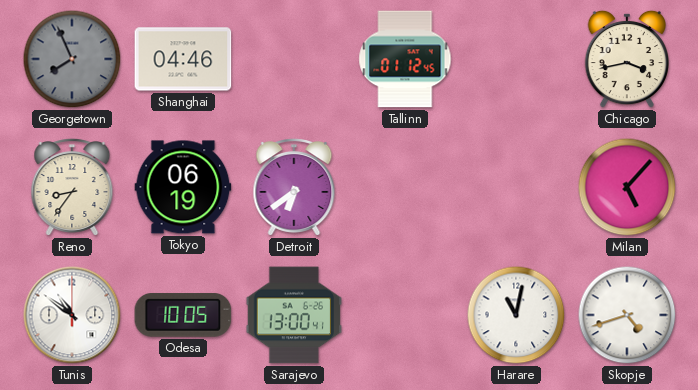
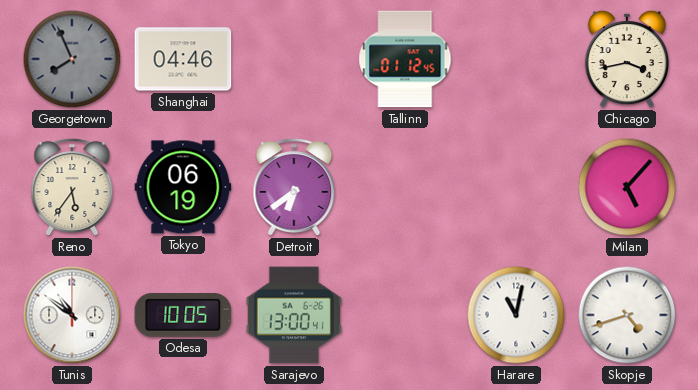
Reno: 8:36 -> 5:36 (72, 188)
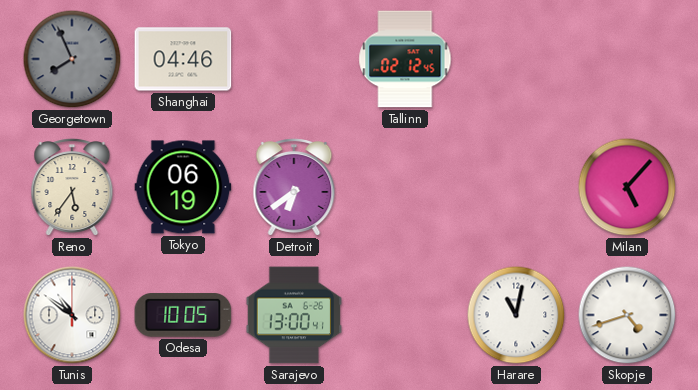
Tallinn: 01:12 -> 02:12 (405, 59)
Chicago: 3:43 -> none (626, 59)
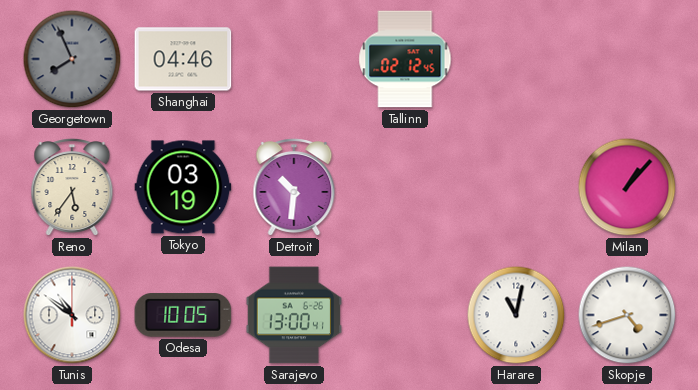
Tokyo: 06:19 -> 03:19 (183, 187)
Detroit: 6:39 -> 10:31 (294, 188)
Milan: 5:07 -> 1:07 (627, 187)
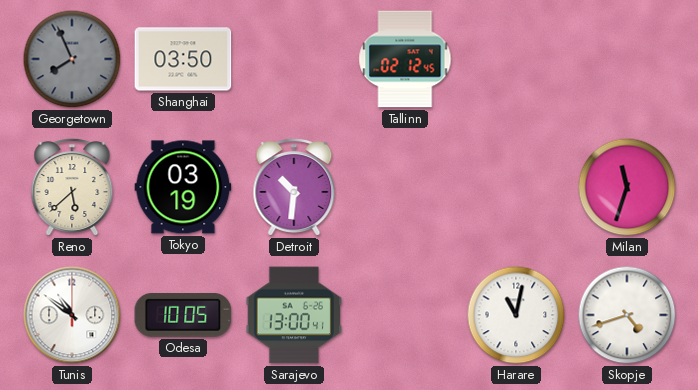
Shanghai: 04:46 -> 03:50 (183, 59)
Reno: 5:36 -> 5:38 (72, 188)
Milan: 1:07 -> 11:33 (627, 187)
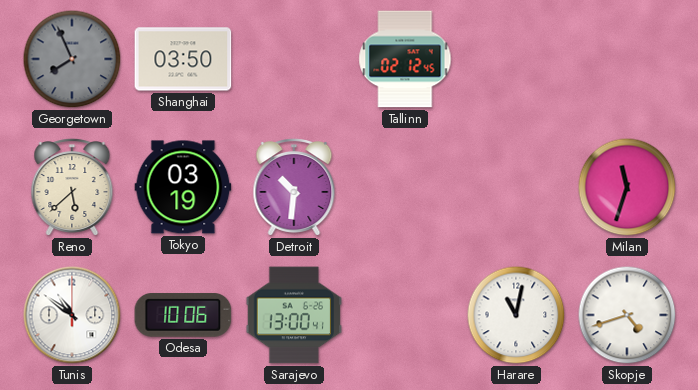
Odesa: 10:05 -> 10:06 (183, 316)
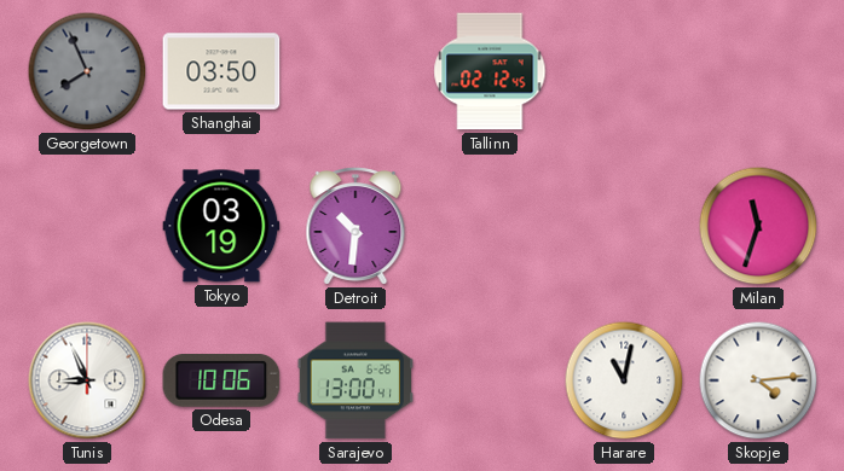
Reno: 5:38 -> none (72, 188)
Tunis: 10:51 -> 8:56 (87, 380)
Skopje: 4:42 -> 4:14 (758, 380)
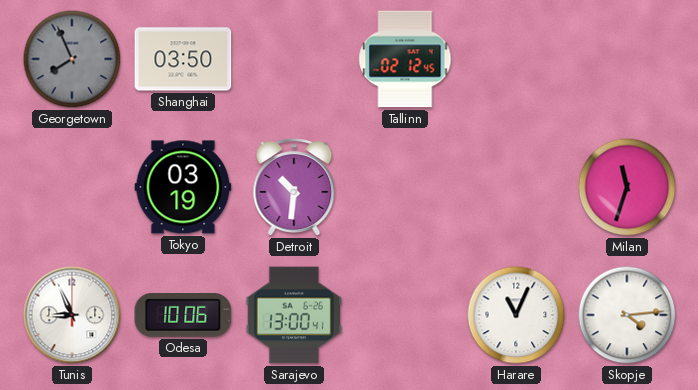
Harare: 11:02 -> 11:04 (516, 315)
